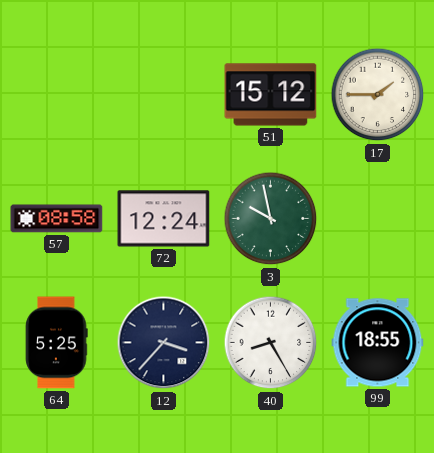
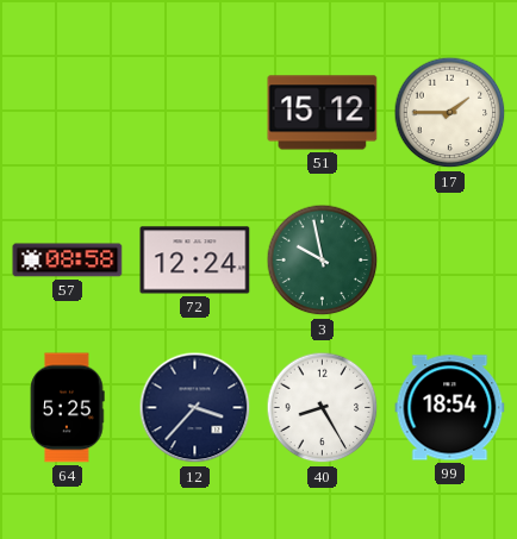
99: 18:55 -> 18:54 (450, 408)
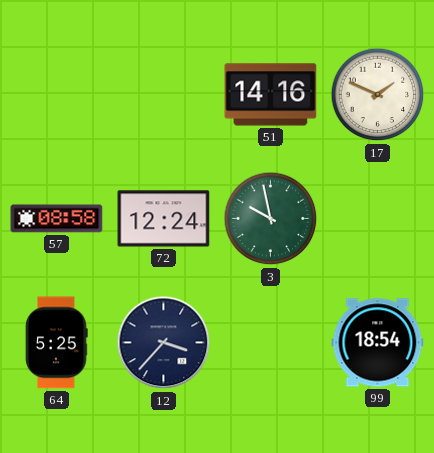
51: 15:12 -> 14:16 (271, 95)
17: 1:45 -> 1:49 (378, 95)
40: 8:25 -> none (323, 408)
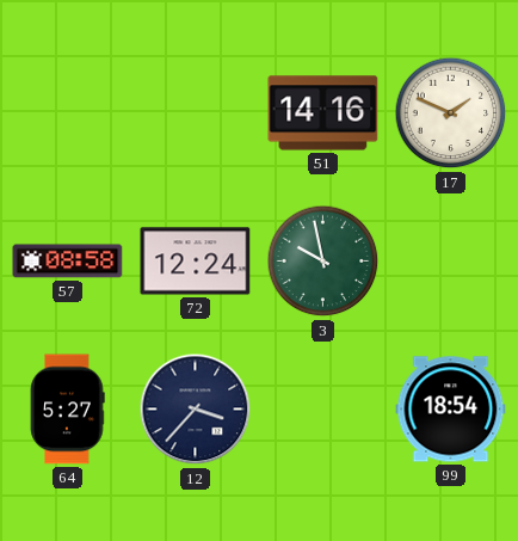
64: 5:25 -> 5:27 (67, 410)
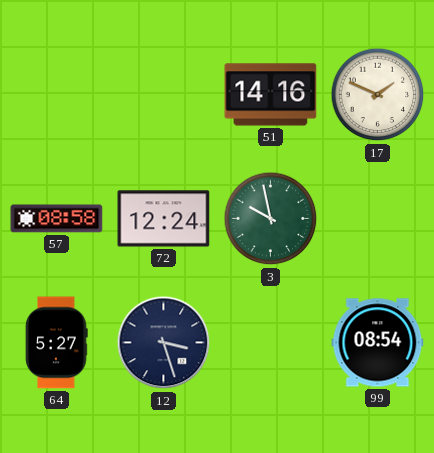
12: 3:37 -> 3:27 (164, 343)
99: 18:54 -> 08:54 (378, 343)
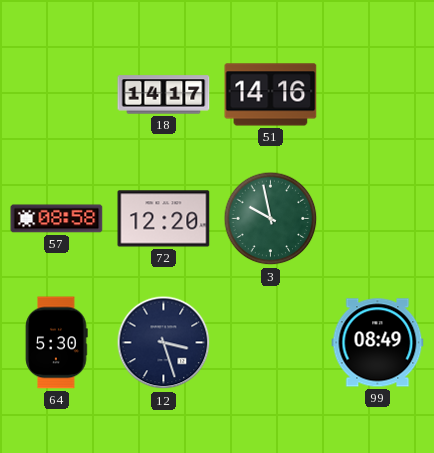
18: none -> 14:17 (164, 95)
17: 1:49 -> none (378, 95)
72: 12:24 -> 12:20 (164, 219)
64: 5:27 -> 5:30 (56, 343)
99: 08:54 -> 08:49 (378, 343)
